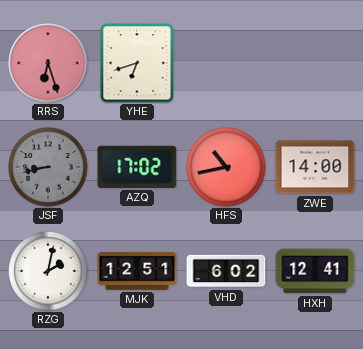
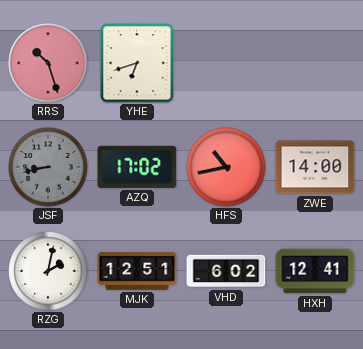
RRS: 6:27 -> 10:27 (48, 63)
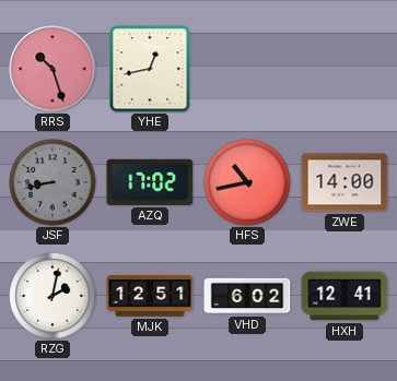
YHE: 6:42 -> 12:43 (150, 69)
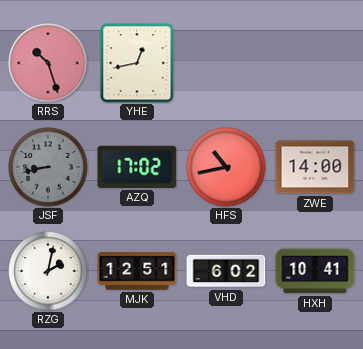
HXH: 12:41 -> 10:41 (315, 271)
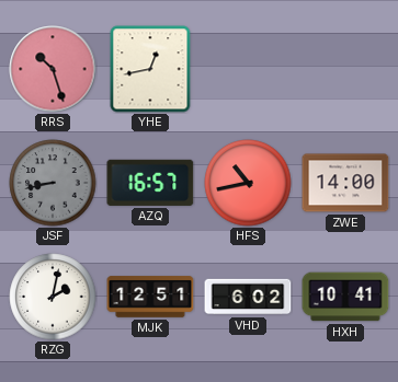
AZQ: 17:02 -> 16:57 (150, 183)
